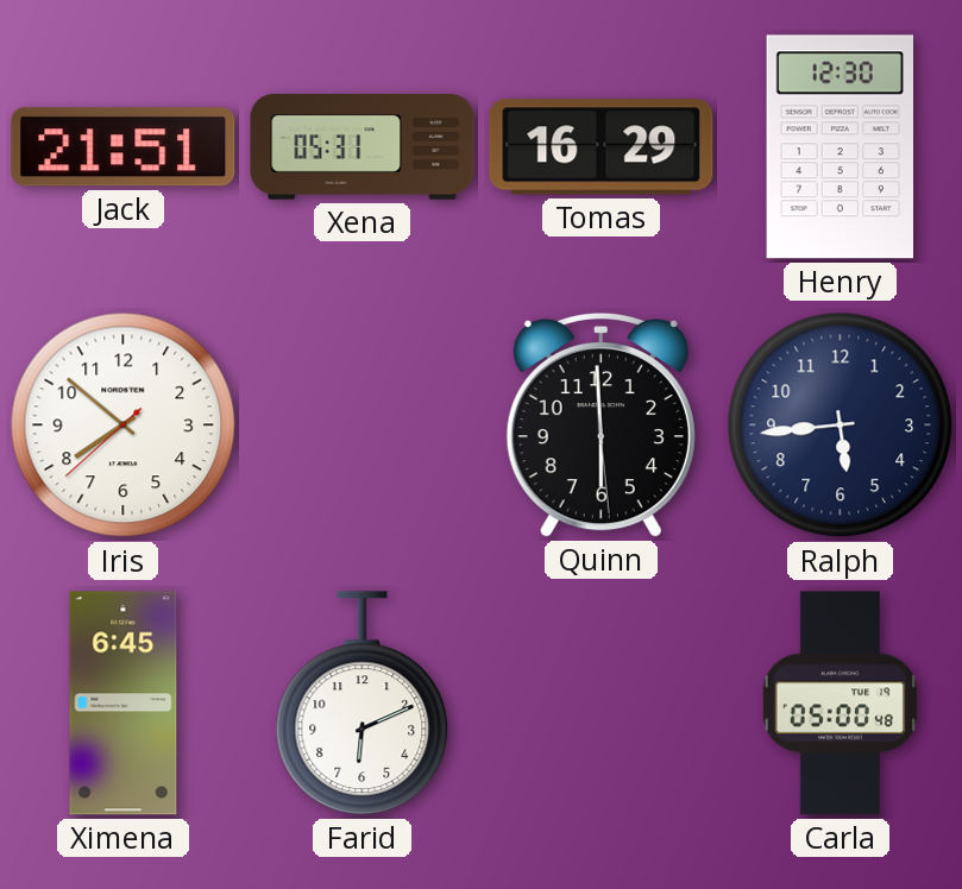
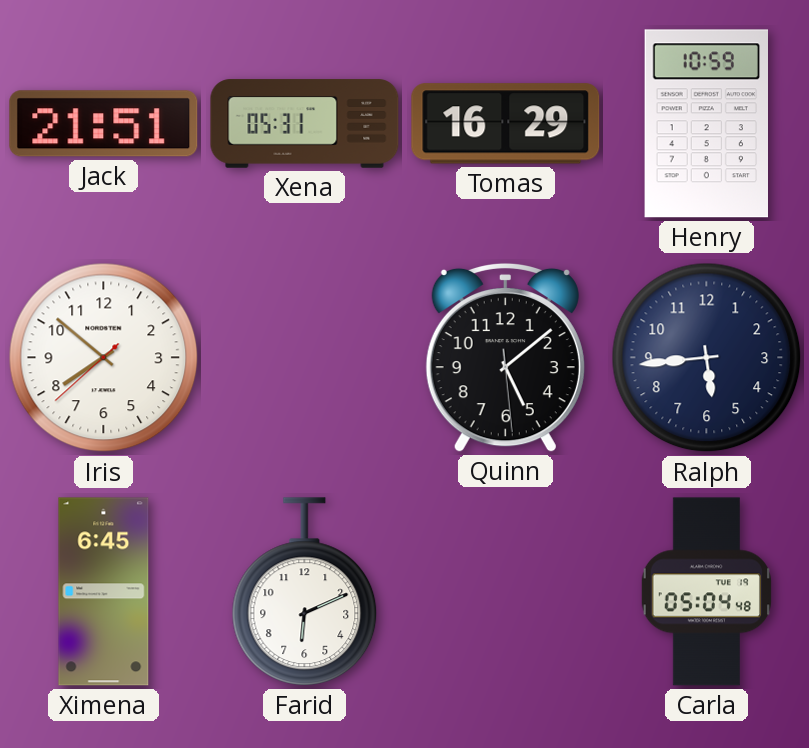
Henry: 12:30 -> 10:59 (706, 124)
Quinn: 5:59 -> 5:08 (505, 357)
Carla: 05:00 -> 05:04 (706, 592)
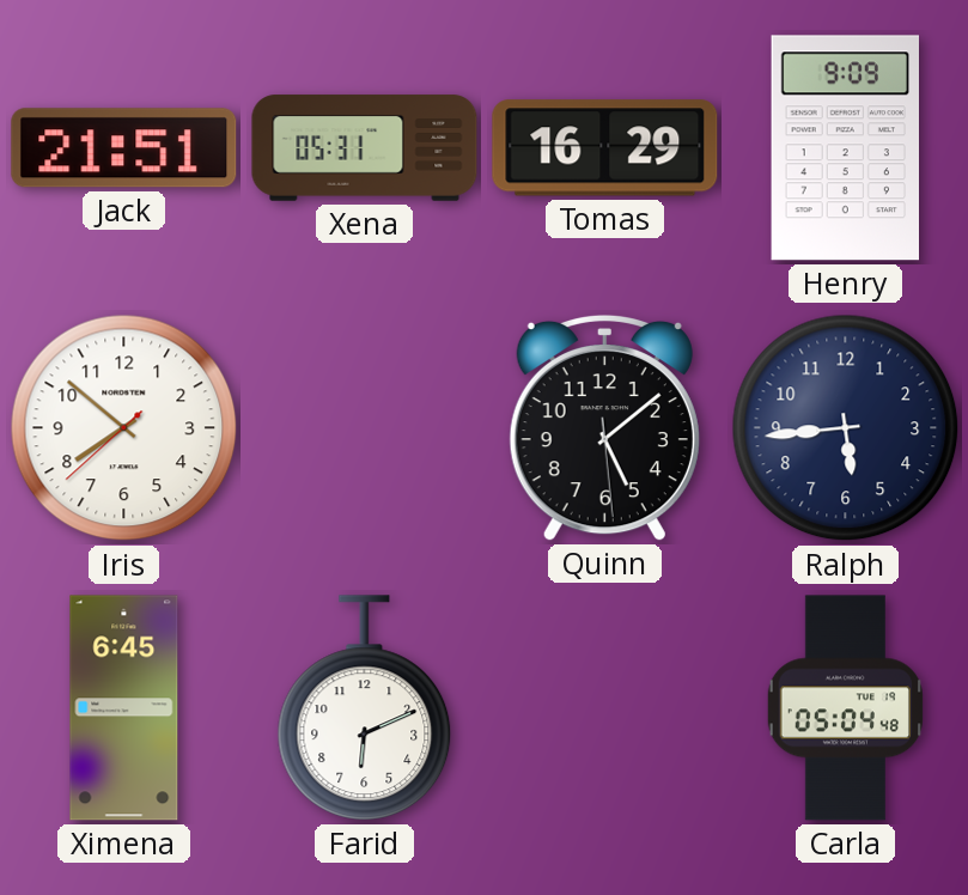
Henry: 10:59 -> 9:09 (845, 148)
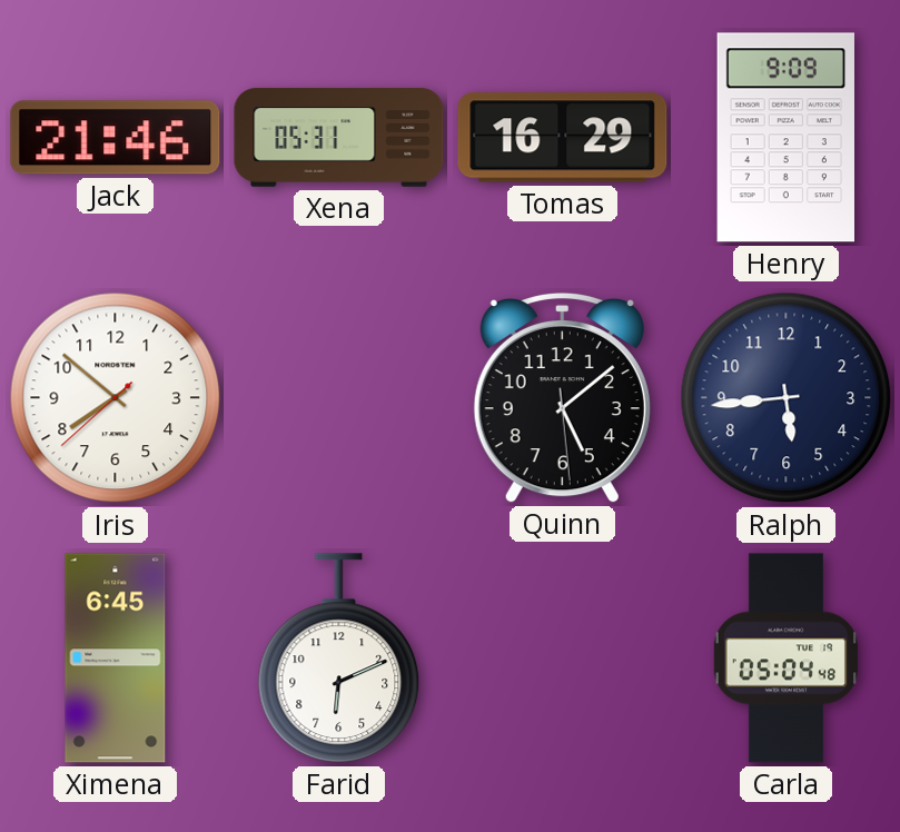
Jack: 21:51 -> 21:46 (116, 138)
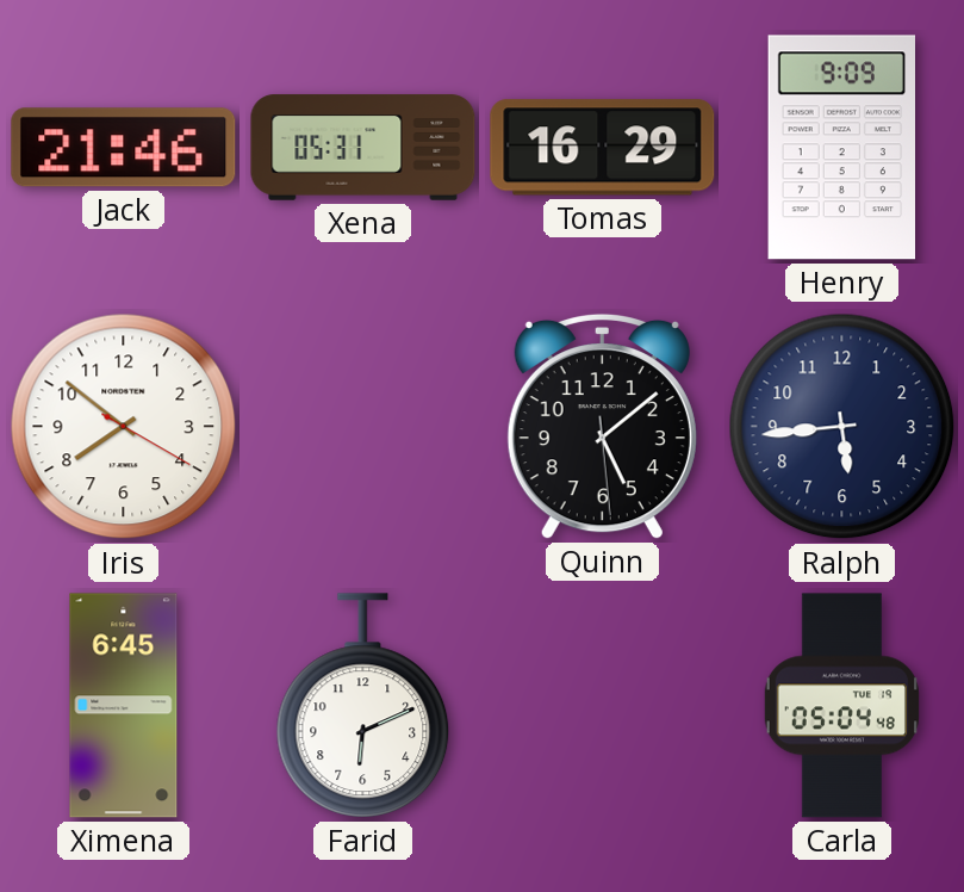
Iris: 7:51:38 -> 7:51:20 (124, 427)
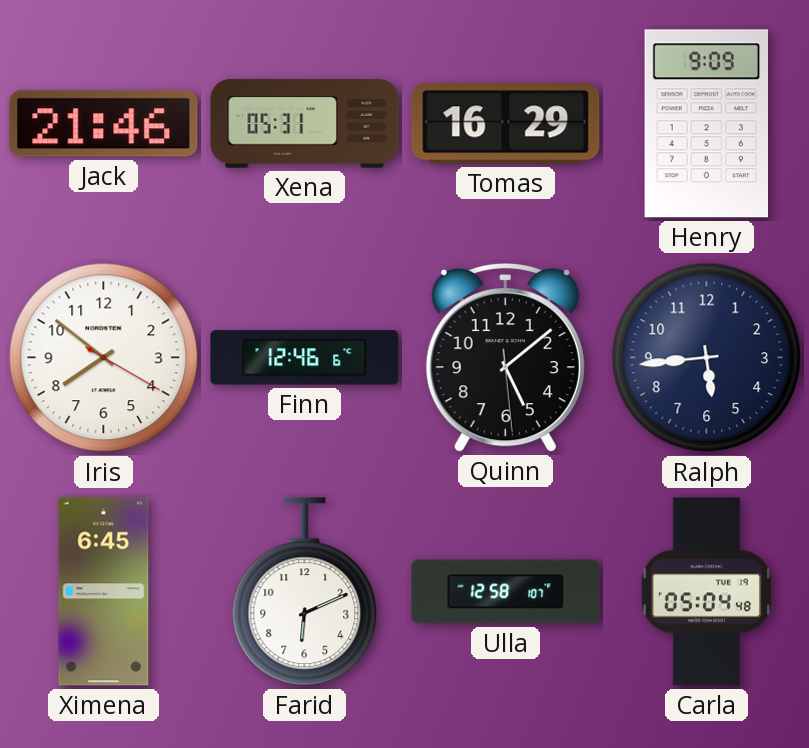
Finn: none -> 12:46 (305, 358)
Ulla: none -> 12:58 (506, 592)
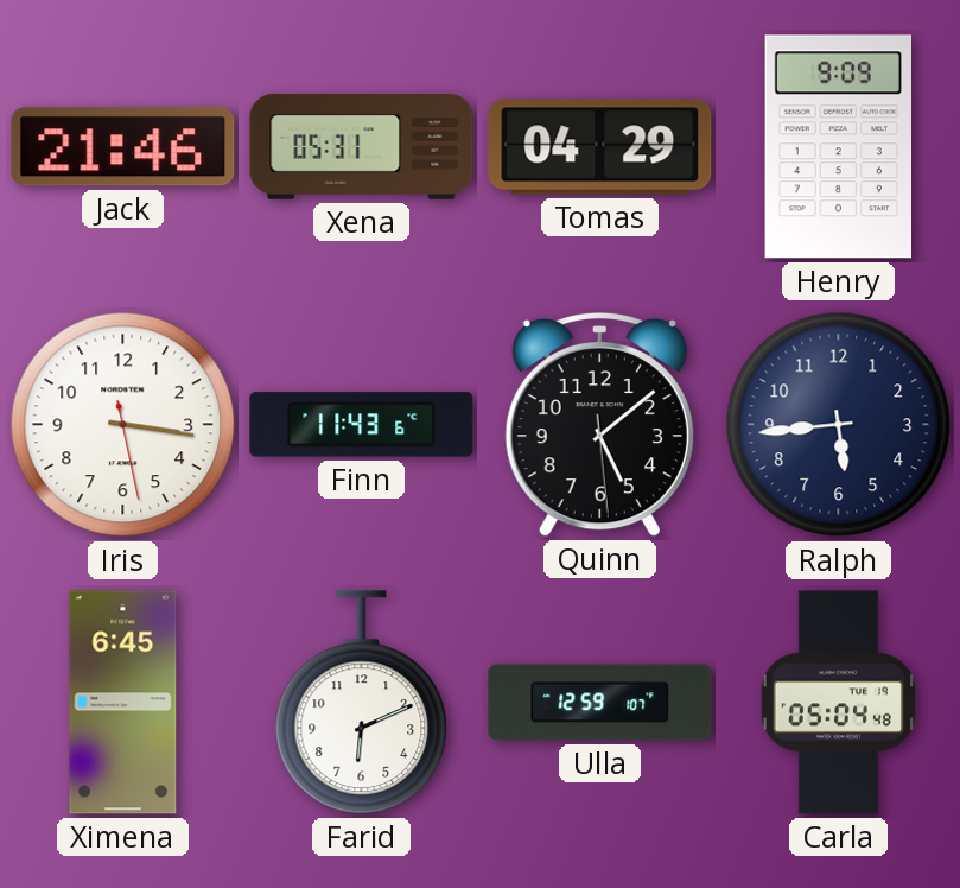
Tomas: 16:29 -> 04:29 (600, 147)
Iris: 7:51 -> 3:16 (123, 425)
Finn: 12:46 -> 11:43 (362, 425)
Ulla: 12:58 -> 12:59 (600, 703)
